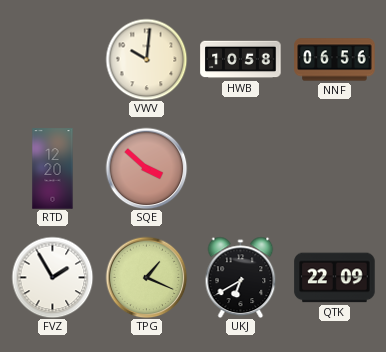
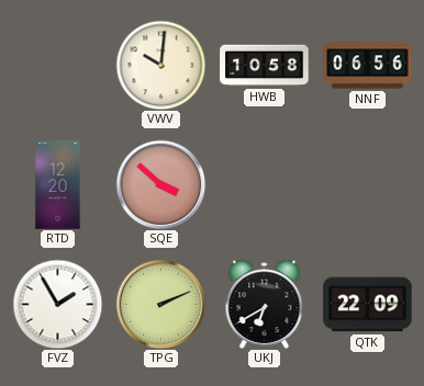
TPG: 1:19 -> 2:11 (160, 304)
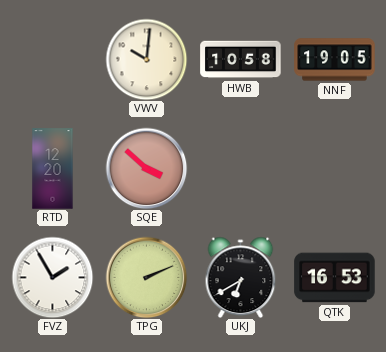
NNF: 06:56 -> 19:05 (335, 60)
QTK: 22:09 -> 16:53 (335, 278)
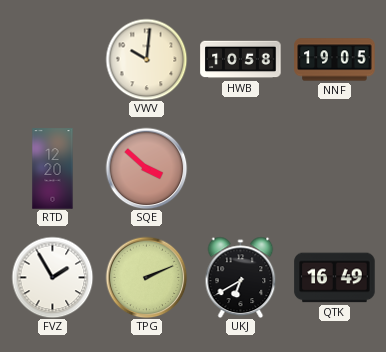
QTK: 16:53 -> 16:49 (335, 278)
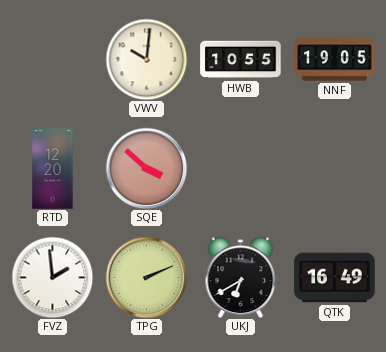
HWB: 10:58 -> 10:55 (241, 60)
FVZ: 1:55 -> 1:59 (52, 277)
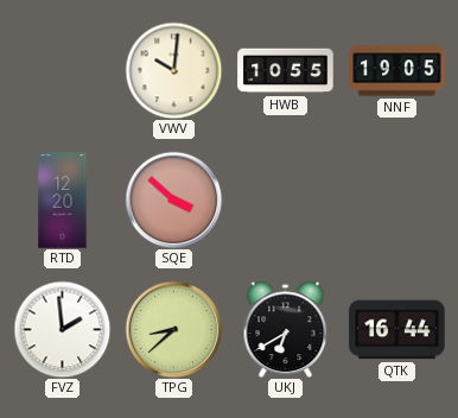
TPG: 2:11 -> 8:38 (173, 329)
QTK: 16:49 -> 16:44 (397, 330)
